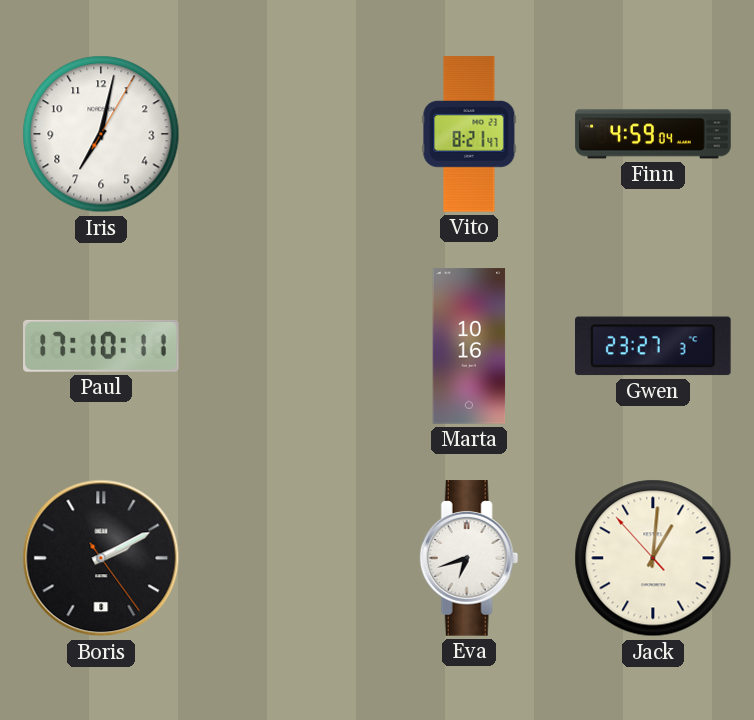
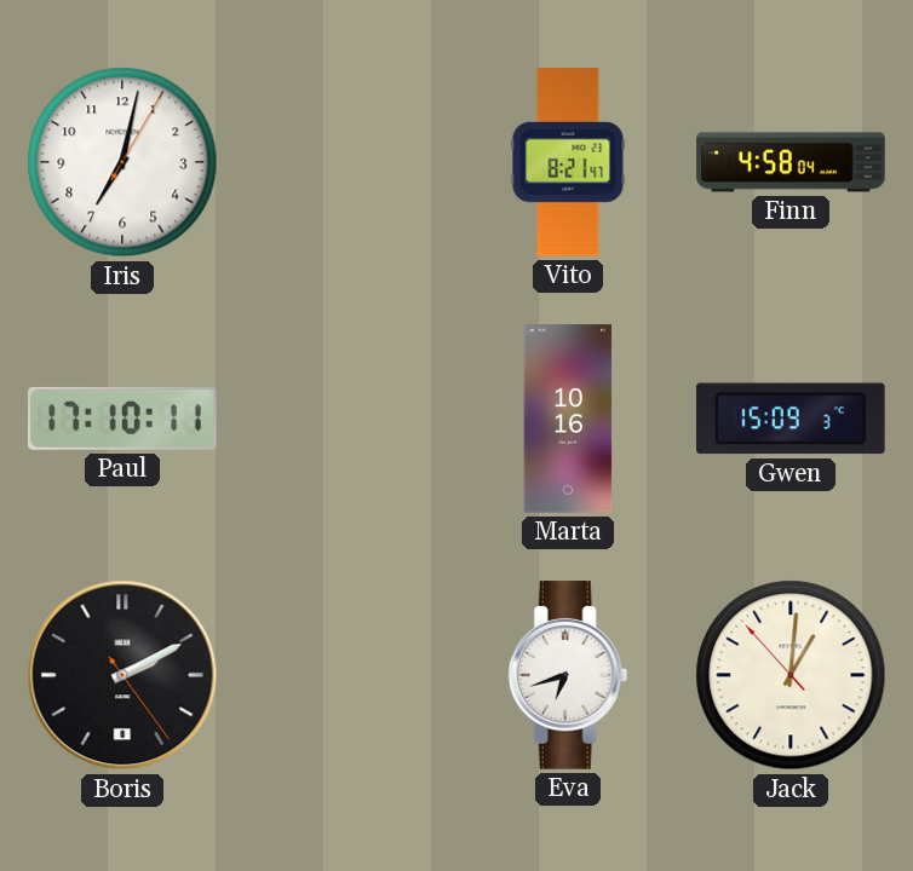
Finn: 4:59 -> 4:58 (791, 162)
Gwen: 23:27 -> 15:09 (792, 419)
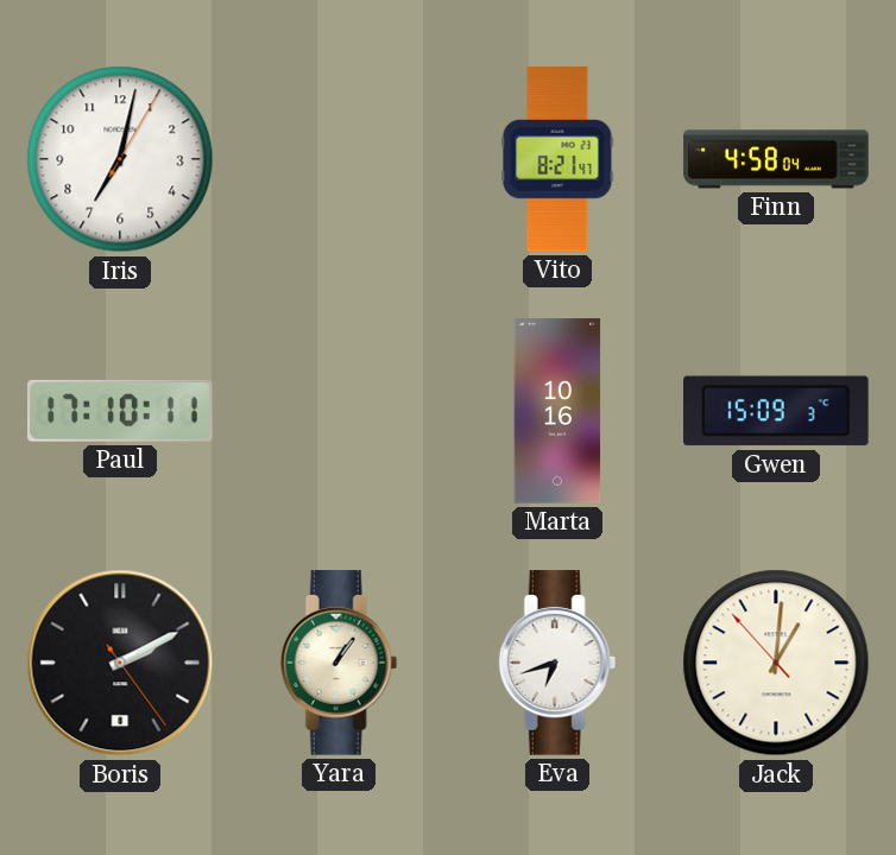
Yara: none -> 1:06 (339, 663)
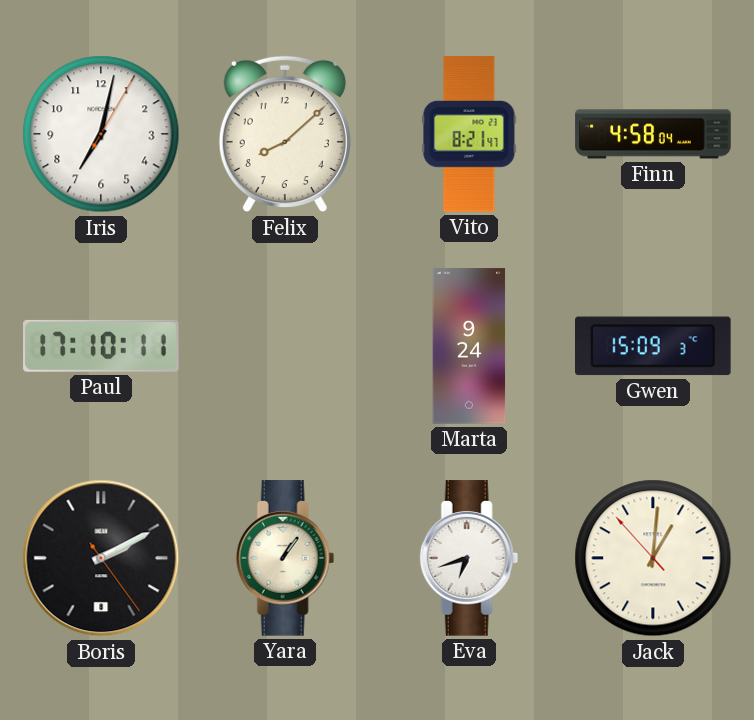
Felix: none -> 8:08 (285, 134)
Marta: 10:16 -> 9:24 (469, 346)
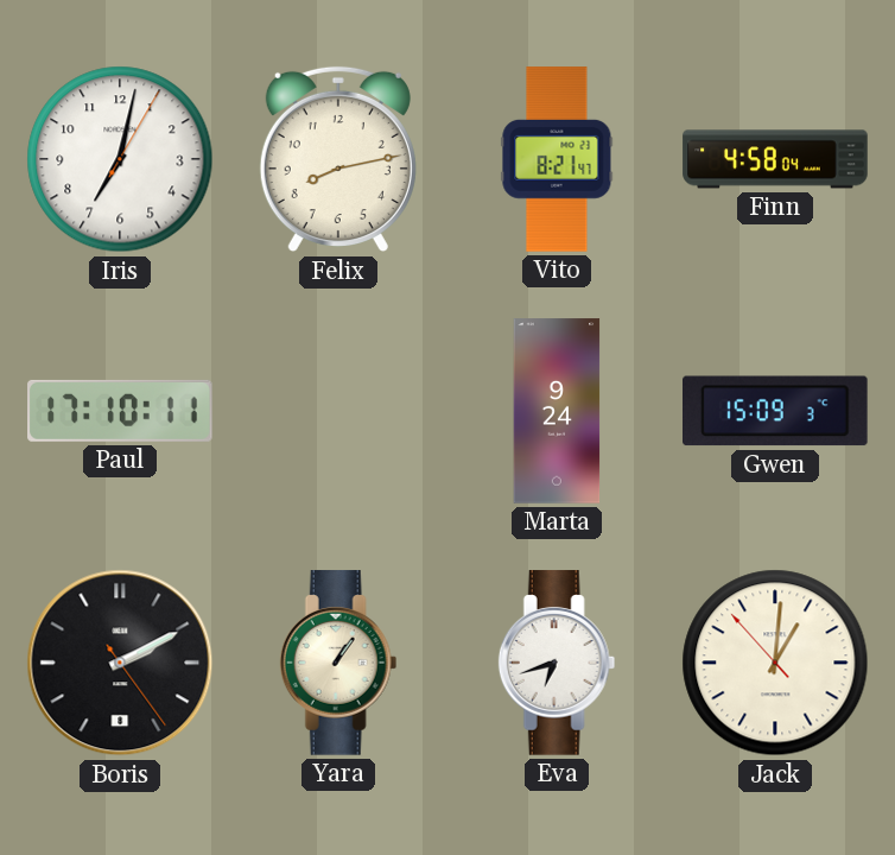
Felix: 8:08 -> 8:13 (338, 159)
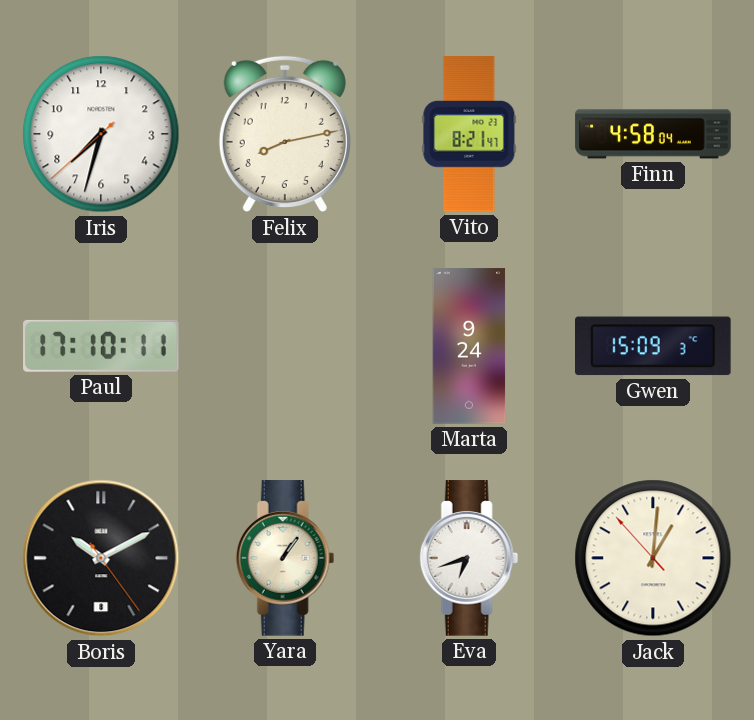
Iris: 7:02 -> 7:32 (101, 134)
Boris: 2:10 -> 10:10 (101, 558)
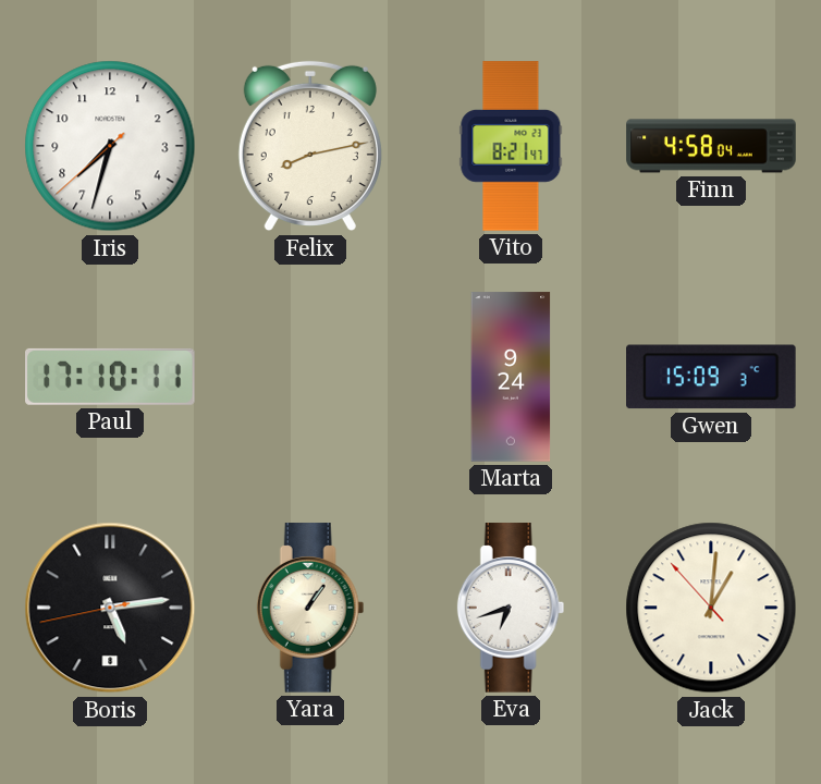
Boris: 10:10 -> 5:13 (110, 608)
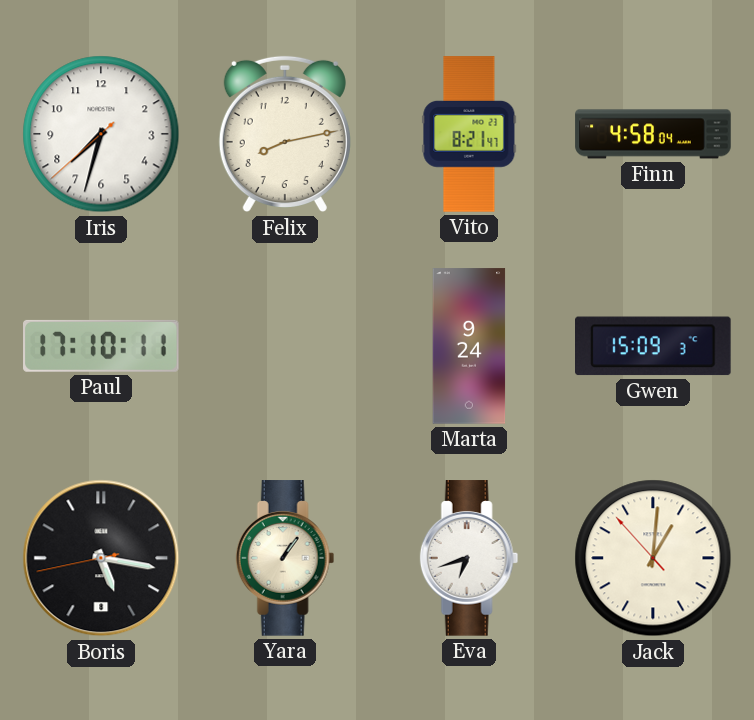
Boris: 5:13 -> 5:16 (101, 558)
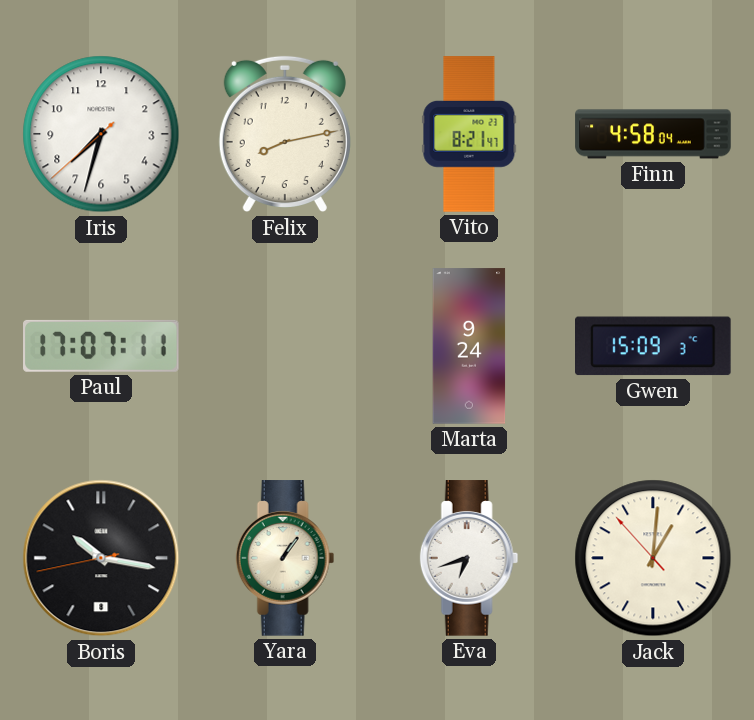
Paul: 17:10 -> 17:07 (101, 346)
Boris: 5:16 -> 10:16 (101, 558)
